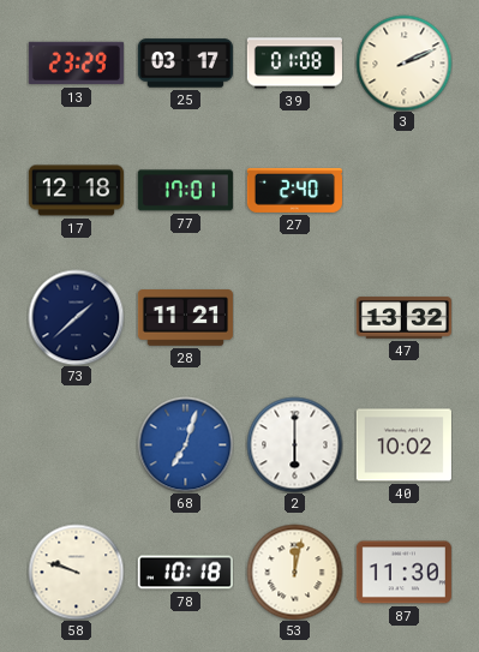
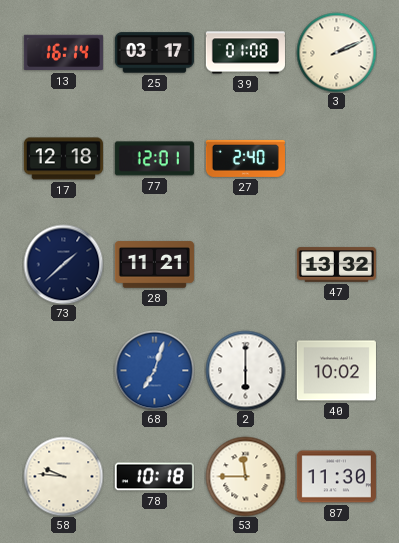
13: 23:29 -> 16:14 (63, 53)
77: 17:01 -> 12:01 (154, 159)
58: 9:48 -> 9:46 (63, 476)
53: 12:02 -> 11:45 (245, 476)
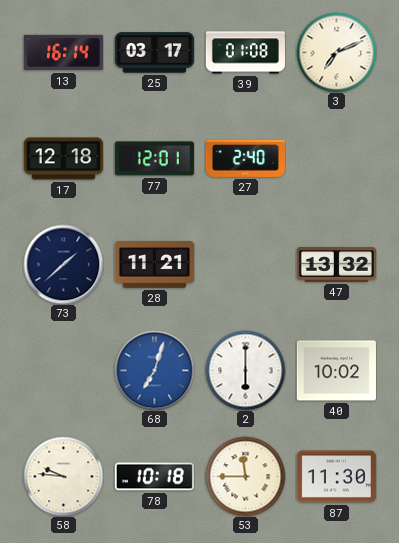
3: 2:11 -> 7:11 (336, 52)
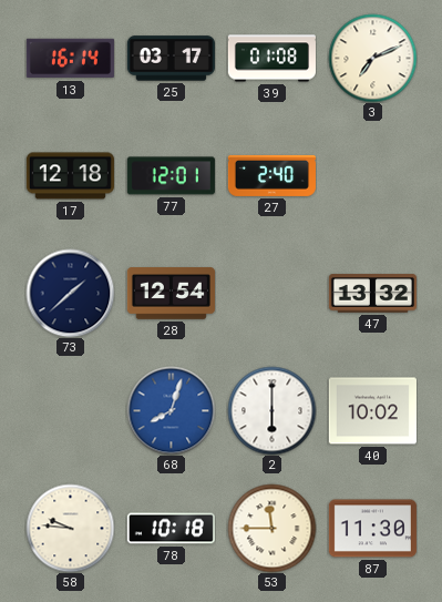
28: 11:21 -> 12:54 (171, 294)
68: 7:03 -> 8:03 (171, 410)
